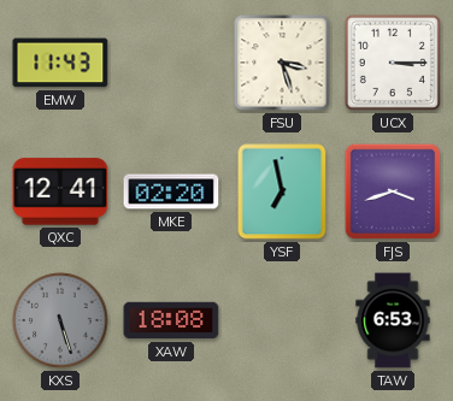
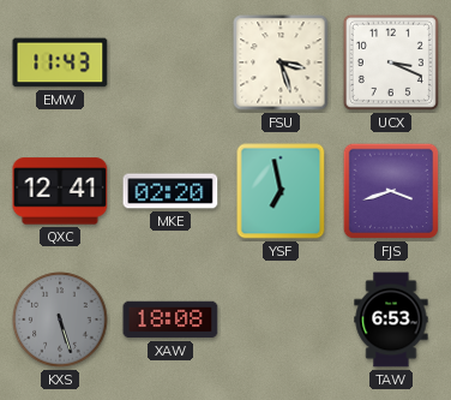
UCX: 3:15 -> 3:19 (391, 62)
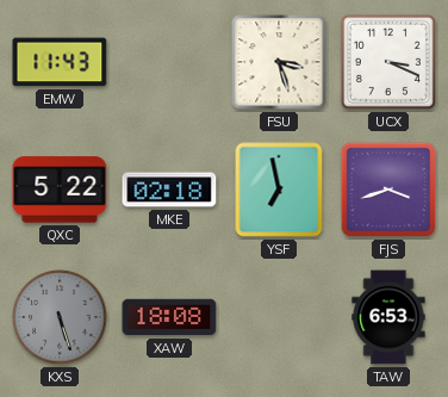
QXC: 12:41 -> 5:22 (60, 190)
MKE: 02:20 -> 02:18 (169, 190)
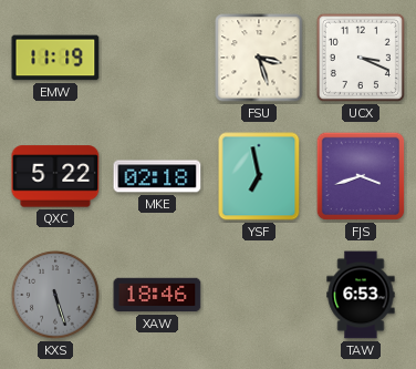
EMW: 11:43 -> 11:19 (55, 58)
XAW: 18:08 -> 18:46 (157, 295)
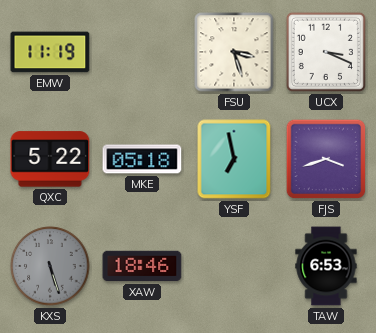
MKE: 02:18 -> 05:18 (142, 159)
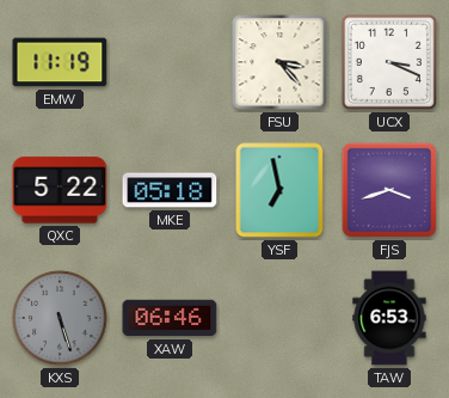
FSU: 3:27 -> 3:23 (279, 62)
XAW: 18:46 -> 06:46 (170, 318)
